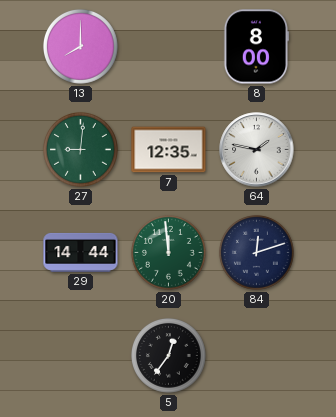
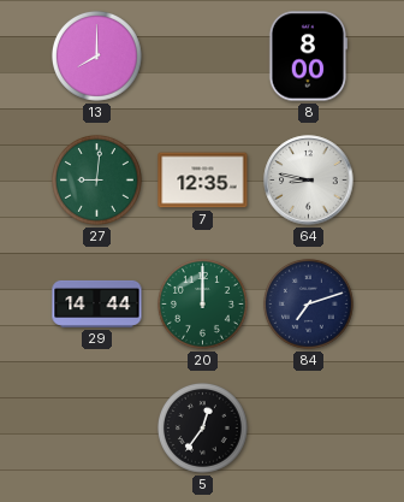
64: 1:47 -> 8:47 (309, 181)
20: 11:59 -> 12:00 (202, 303)
84: 12:12 -> 7:12 (308, 303)
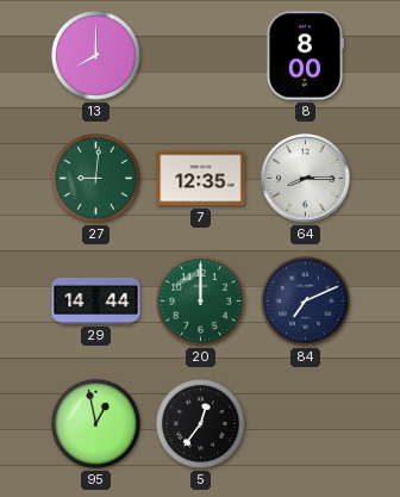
64: 8:47 -> 8:15 (306, 179)
84: 7:12 -> 7:11 (305, 300)
95: none -> 12:58 (95, 423)
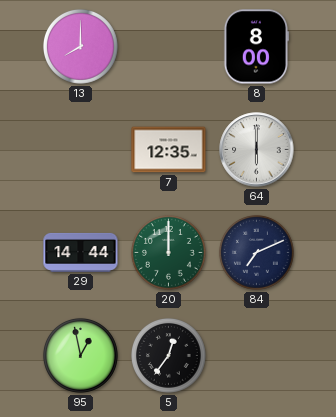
27: 9:01 -> none (95, 178)
64: 8:15 -> 6:00 (257, 150)
